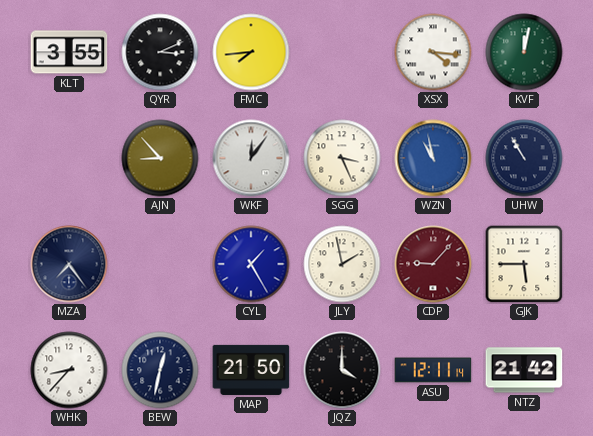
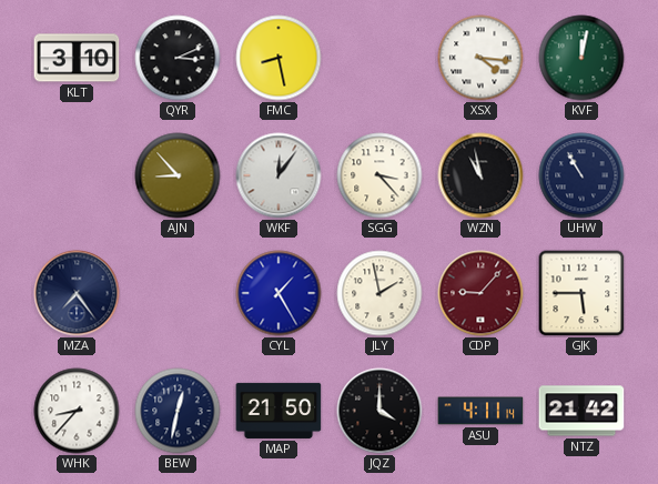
KLT: 3:55 -> 3:10 (77, 58)
FMC: 7:44 -> 8:28 (279, 58)
SGG: 3:26 -> 3:23 (379, 175)
WZN dial: blue -> black (480, 175)
ASU: 12:11 -> 4:11 (480, 411)
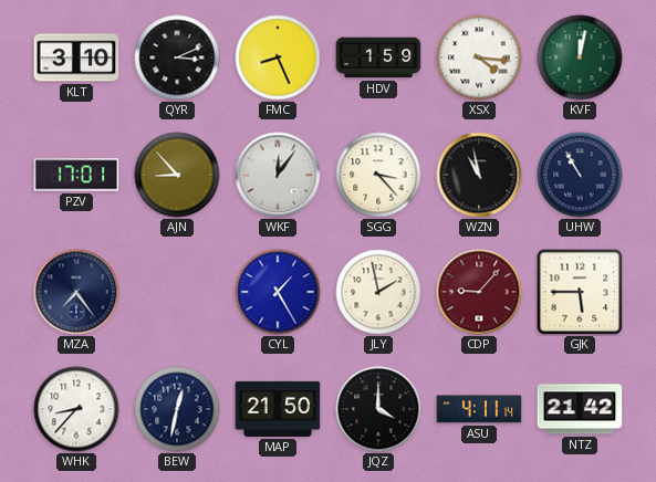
FMC: 8:28 -> 8:26 (278, 57)
HDV: none -> 1:59 (378, 57)
PZV: none -> 17:01 (76, 175)
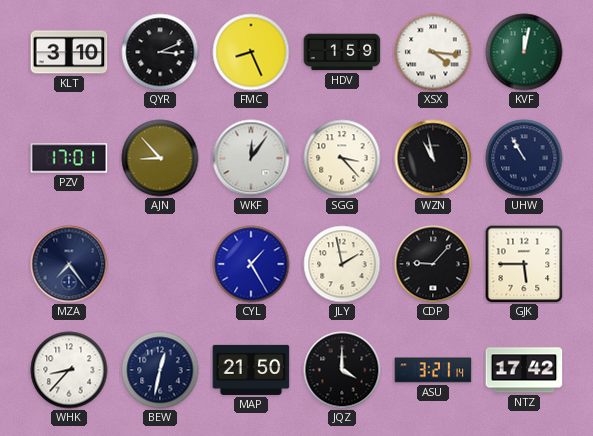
CDP dial: burgundy -> black (433, 264)
ASU: 4:11 -> 3:21 (433, 370)
NTZ: 21:42 -> 17:42 (524, 370)
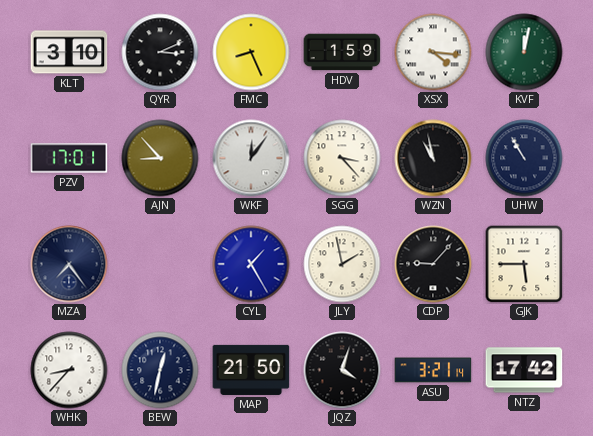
JQZ: 4:00 -> 4:03 (342, 370)
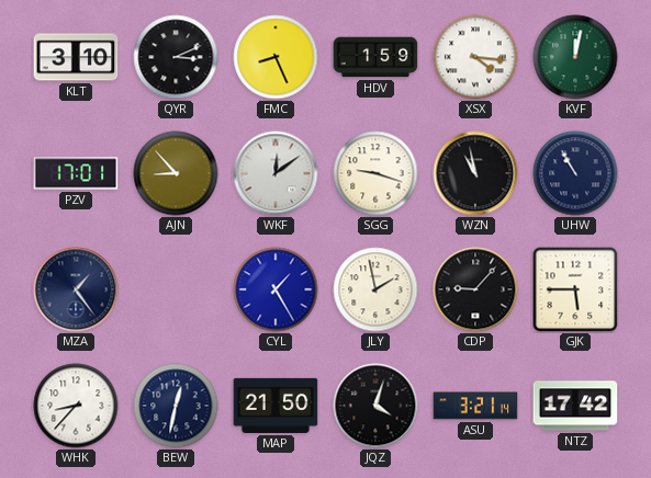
WKF: 12:06 -> 12:09 (276, 173)
SGG: 3:23 -> 9:18 (375, 173)
MZA: 7:24 -> 1:24 (76, 289)
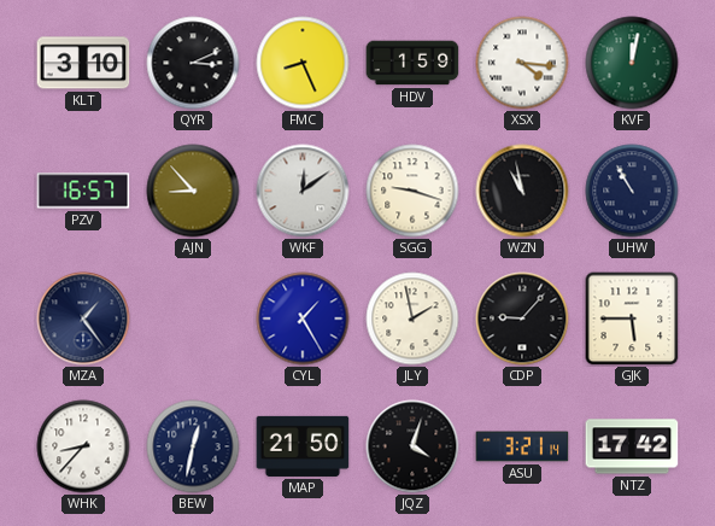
PZV: 17:01 -> 16:57 (83, 191)
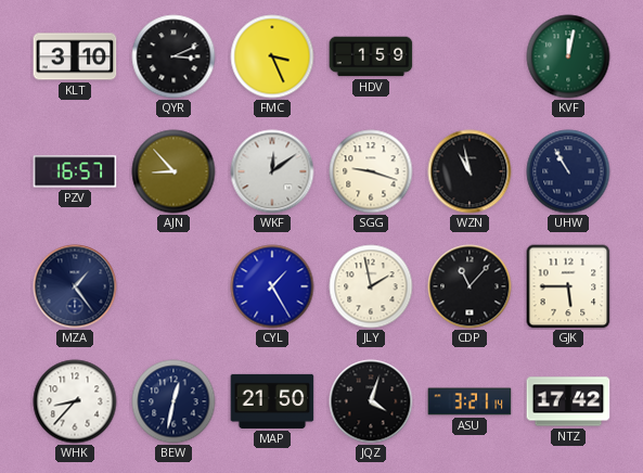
FMC: 8:26 -> 3:26 (272, 56)
XSX: 4:16 -> none (522, 63)
CDP: 9:07 -> 11:07 (470, 286)
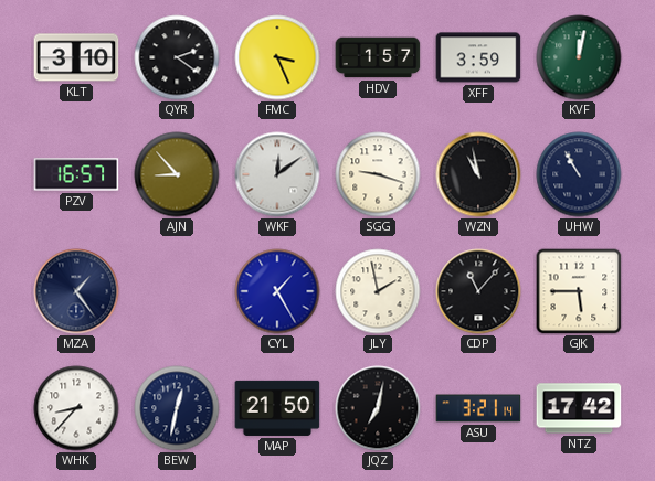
QYR: 3:11 -> 2:21 (177, 57)
HDV: 1:59 -> 1:57 (378, 57)
XFF: none -> 3:59 (478, 57)
JQZ: 4:03 -> 7:02 (378, 408)
